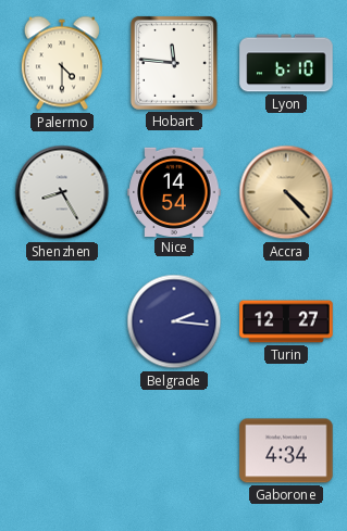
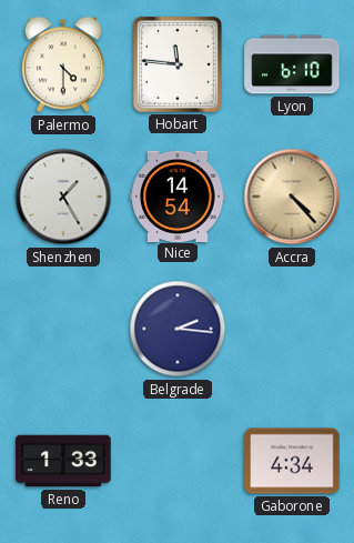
Shenzhen: 8:25 -> 1:25 (63, 197)
Turin: 12:27 -> none (286, 321)
Reno: none -> 1:33 (63, 461)
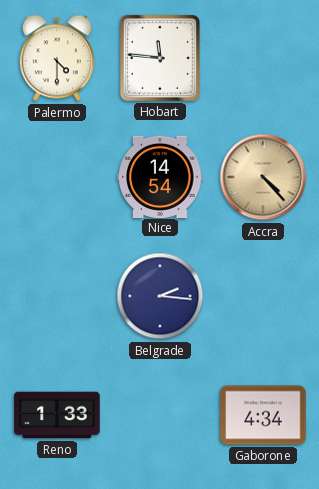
Lyon: 6:10 -> none (292, 64)
Shenzhen: 1:25 -> none (63, 197)
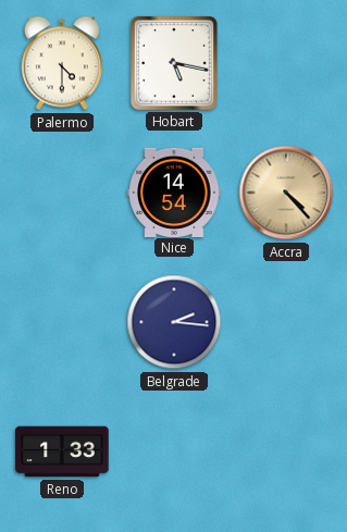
Hobart: 11:46 -> 5:17 (174, 63)
Gaborone: 4:34 -> none (263, 415)
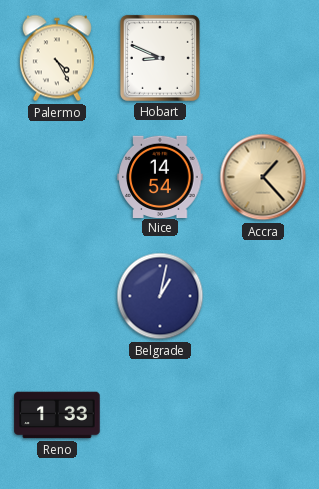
Palermo: 4:30 -> 4:25 (57, 58)
Hobart: 5:17 -> 8:49 (160, 58)
Accra: 4:23 -> 1:23 (263, 177)
Belgrade: 2:16 -> 1:02 (160, 296)
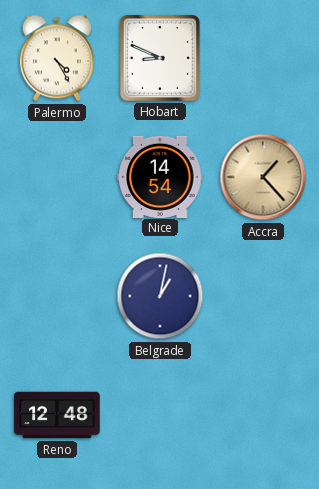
Reno: 1:33 -> 12:48 (57, 415)
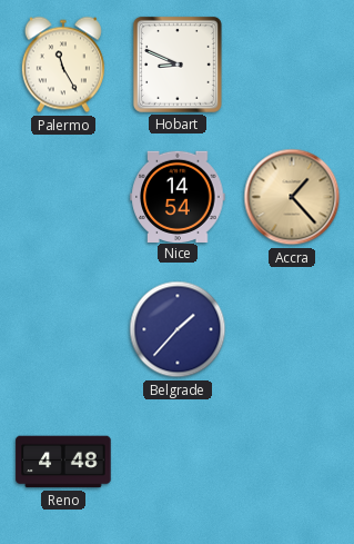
Palermo: 4:25 -> 11:25 (63, 65)
Belgrade: 1:02 -> 1:37 (178, 329)
Reno: 12:48 -> 4:48 (63, 462)
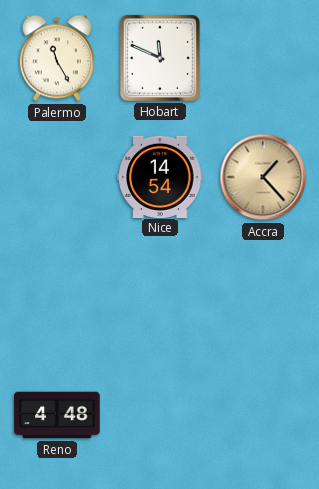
Hobart: 8:49 -> 11:49 (160, 58)
Belgrade: 1:37 -> none (178, 329)
